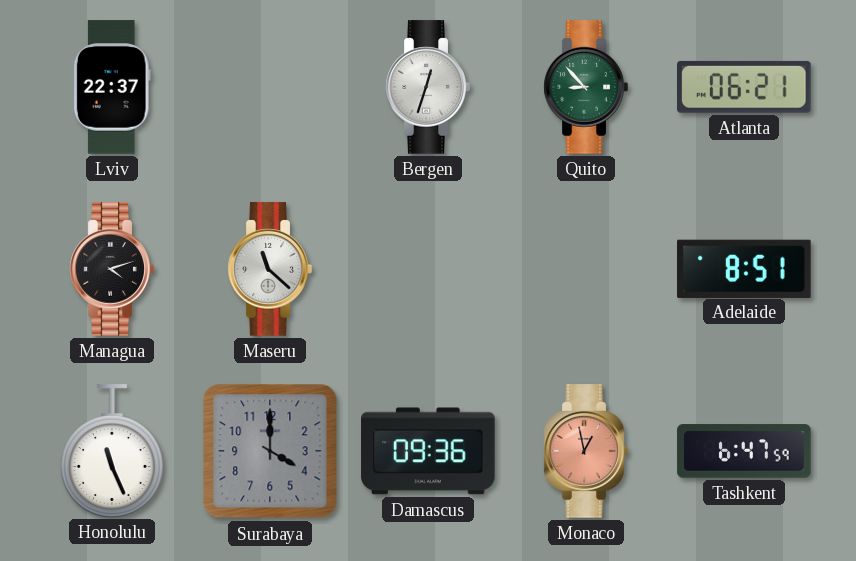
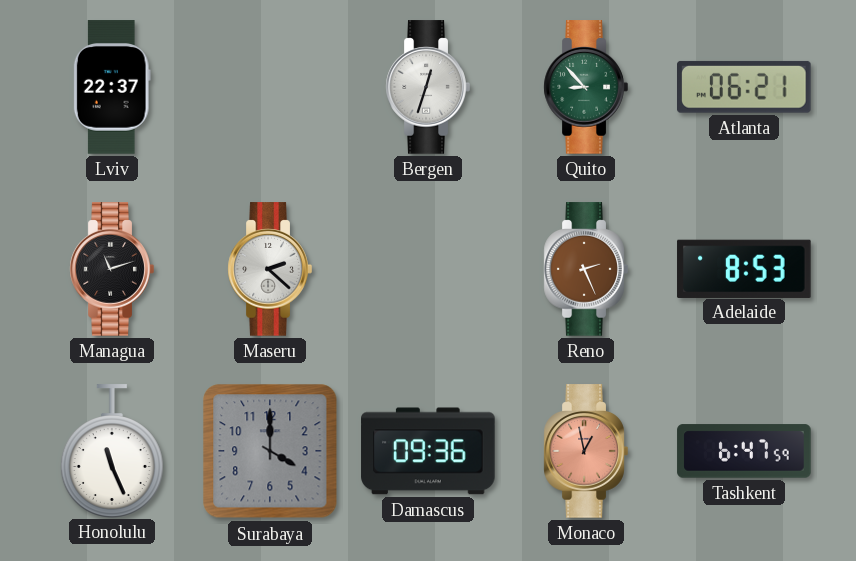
Managua: 4:12 -> 11:12 (112, 269)
Maseru: 11:22 -> 2:22 (270, 269)
Reno: none -> 2:26 (586, 269)
Adelaide: 8:51 -> 8:53 (744, 268)
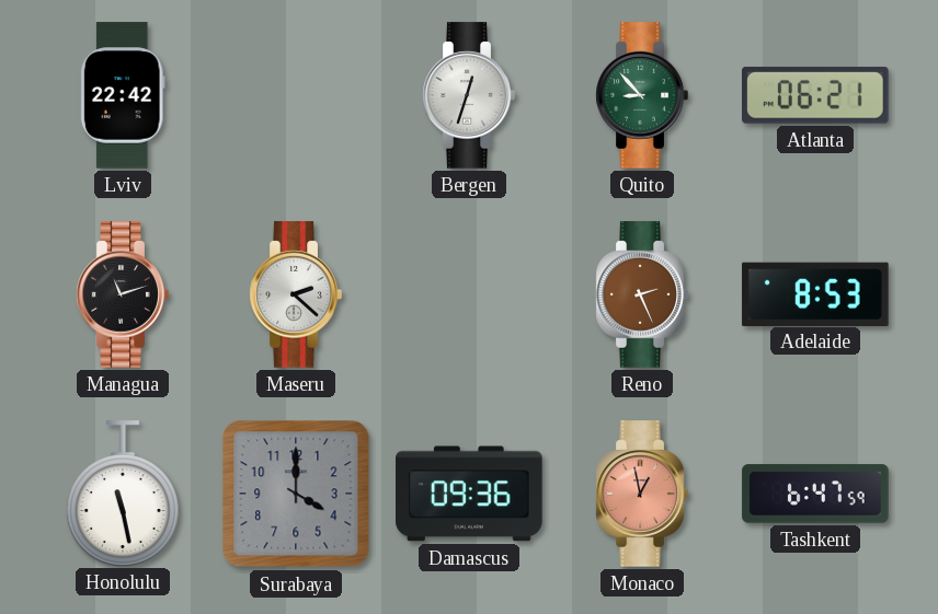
Lviv: 22:37 -> 22:42 (123, 95)
Honolulu: 11:26 -> 11:28 (123, 494)
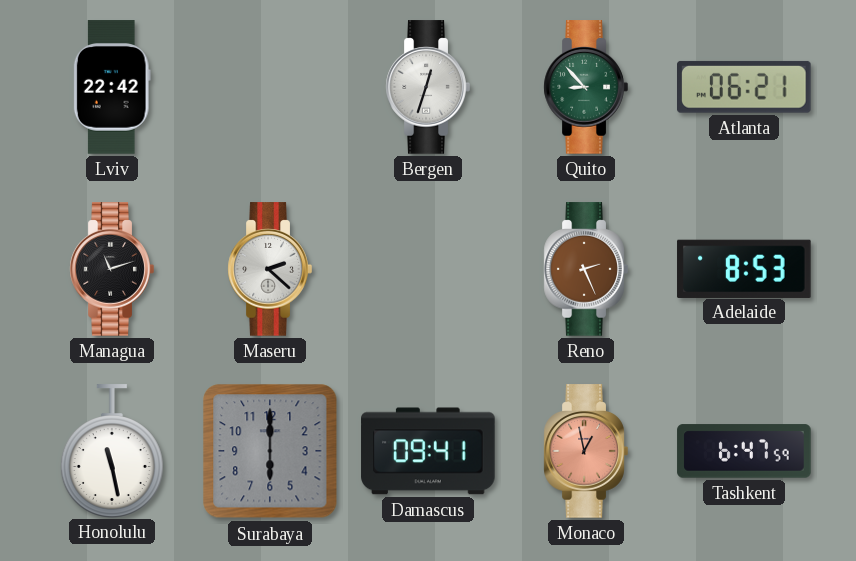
Surabaya: 4:00 -> 6:00 (270, 451)
Damascus: 09:36 -> 09:41 (428, 451)
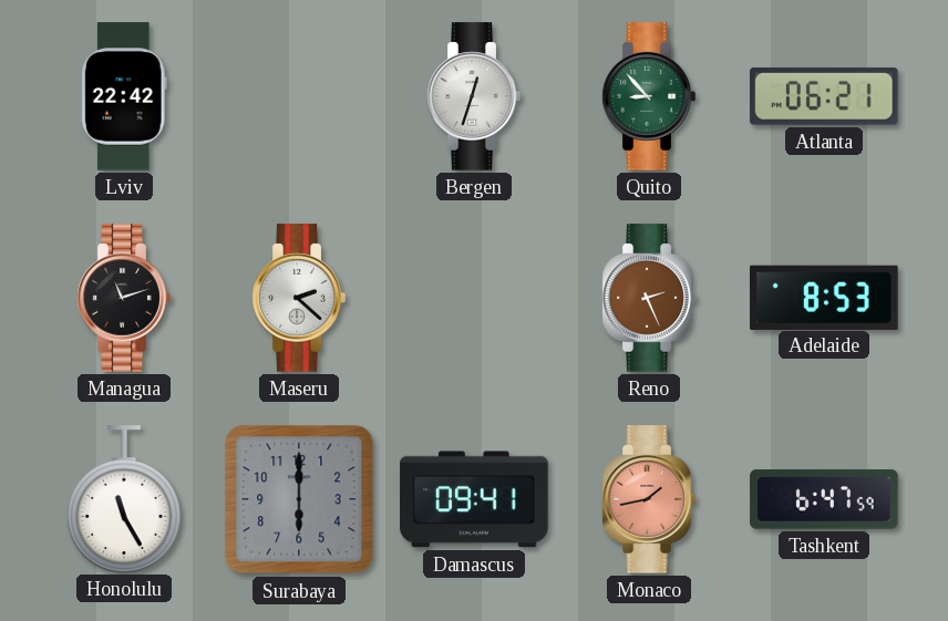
Honolulu: 11:28 -> 11:25 (124, 499)
Monaco: 12:58 -> 1:43 (649, 499)
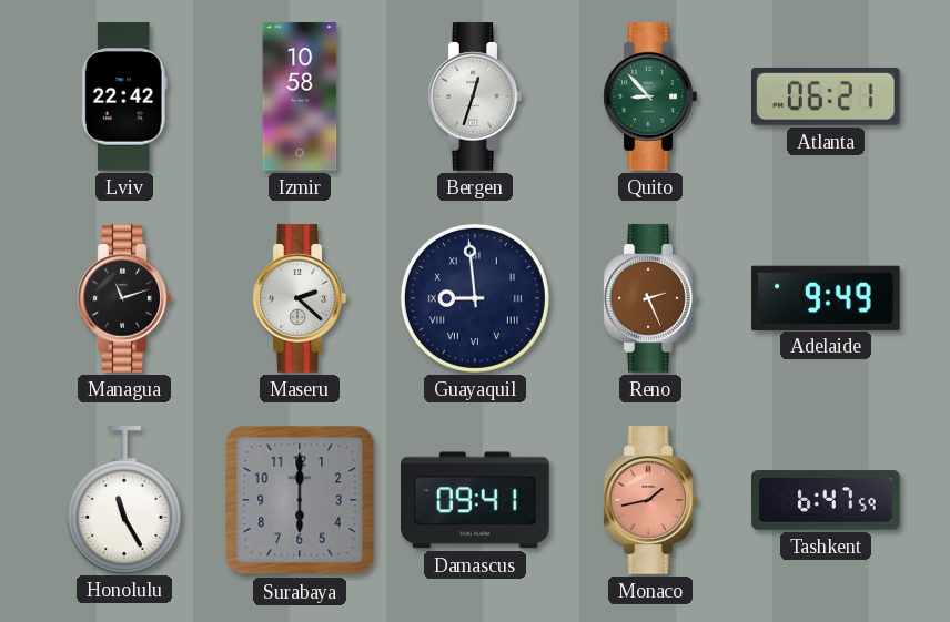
Izmir: none -> 10:58 (300, 96)
Guayaquil: none -> 8:59 (475, 298)
Adelaide: 8:53 -> 9:49 (826, 297)
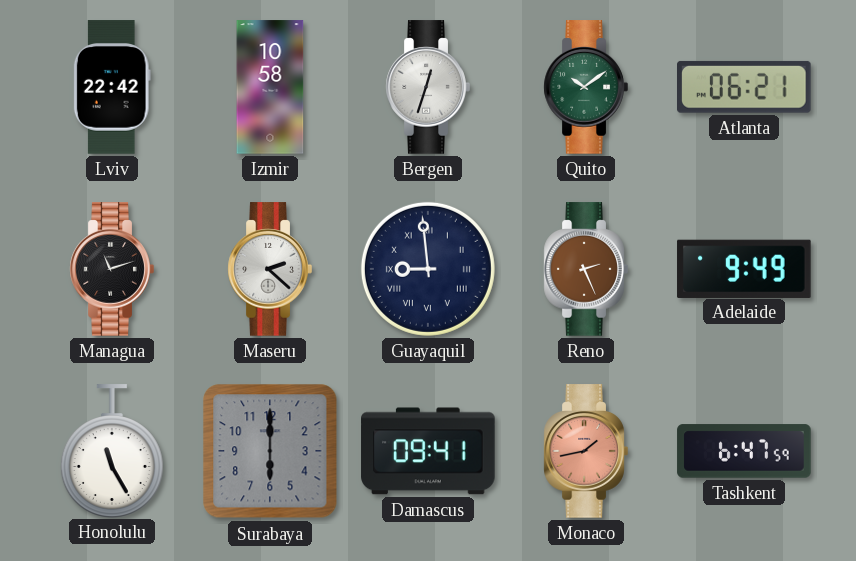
Quito: 8:53 -> 10:09 (586, 87)
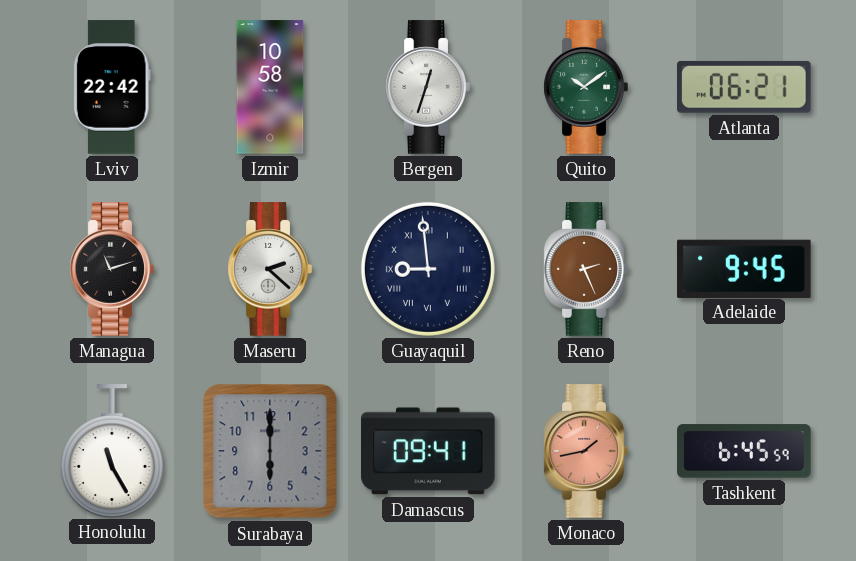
Adelaide: 9:49 -> 9:45 (744, 268)
Tashkent: 6:47 -> 6:45 (744, 451)
